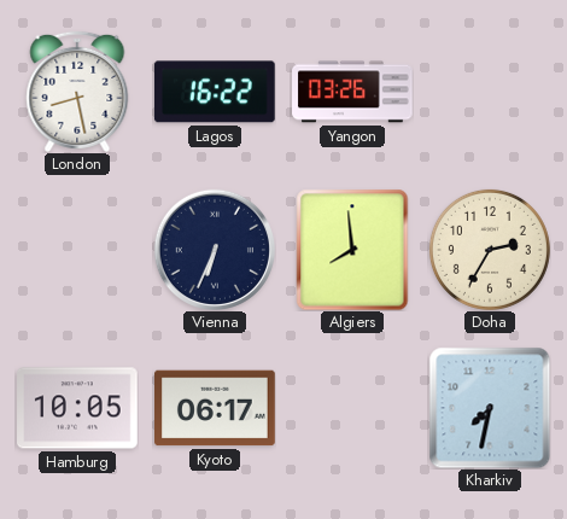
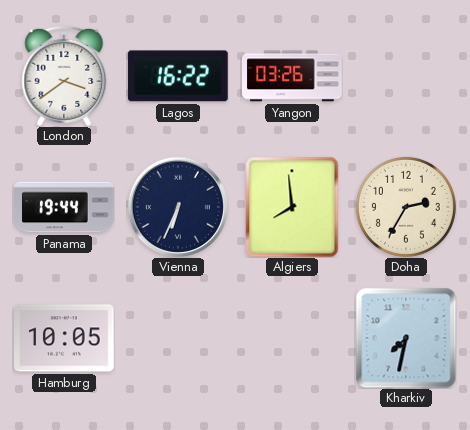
London: 8:28 -> 3:39 (64, 76)
Panama: none -> 19:44 (64, 207)
Kyoto: 06:17 -> none (216, 408)
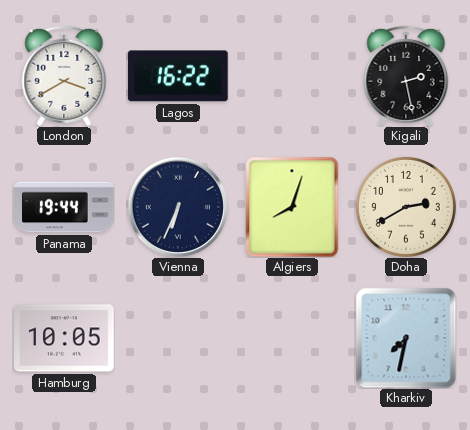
London: 3:39 -> 3:40 (64, 76)
Yangon: 03:26 -> none (292, 76)
Kigali: none -> 2:28 (406, 76)
Algiers: 7:59 -> 8:03 (292, 207)
Doha: 2:35 -> 2:40 (406, 207)
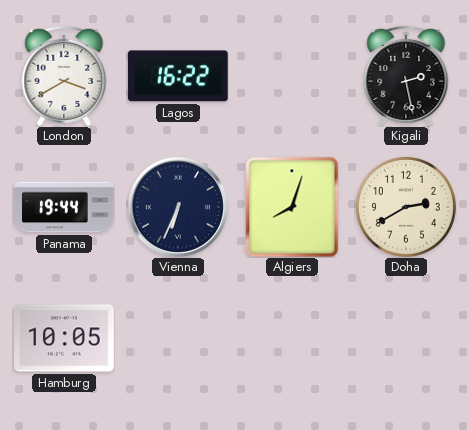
Kharkiv: 7:32 -> none (406, 338)
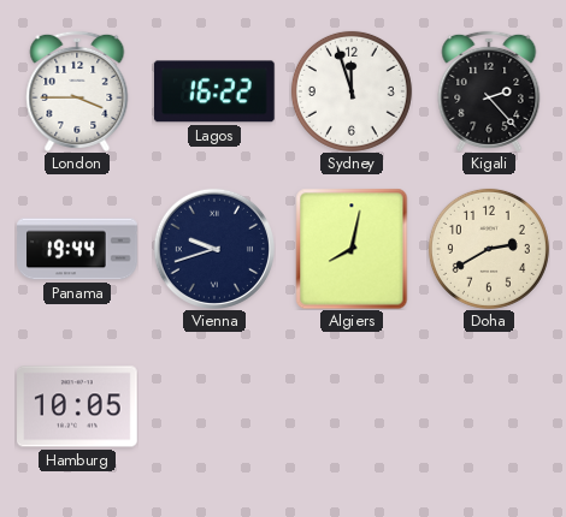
London: 3:40 -> 3:45 (77, 91)
Sydney: none -> 11:57 (352, 91)
Kigali: 2:28 -> 2:23 (489, 91)
Vienna: 6:34 -> 9:42 (213, 248)
Algiers: 8:03 -> 8:02 (352, 249)
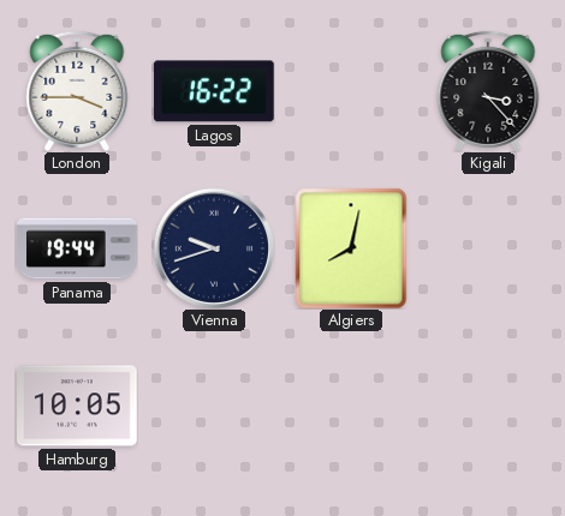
Sydney: 11:57 -> none (352, 91)
Kigali: 2:23 -> 3:23 (488, 91)
Doha: 2:40 -> none (489, 249)
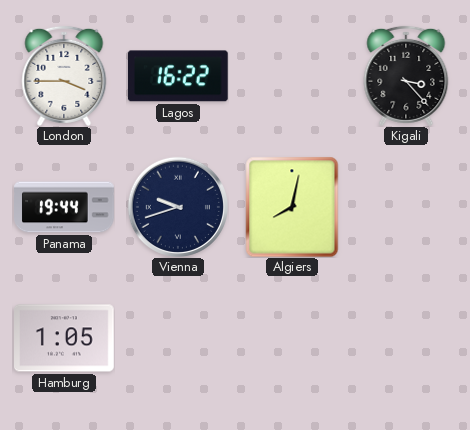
Hamburg: 10:05 -> 1:05 (65, 338)
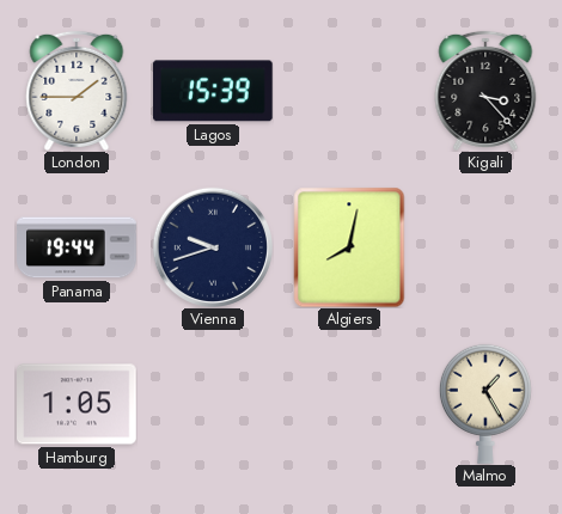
London: 3:45 -> 1:45 (77, 91)
Lagos: 16:22 -> 15:39 (213, 91)
Malmo: none -> 1:25 (485, 404)
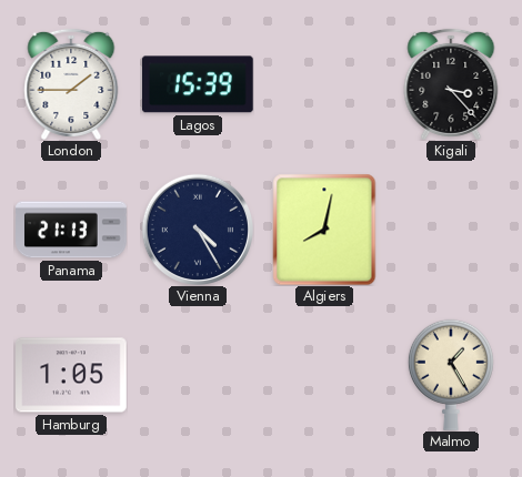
Panama: 19:44 -> 21:13 (71, 230)
Vienna: 9:42 -> 4:25 (197, 229)
